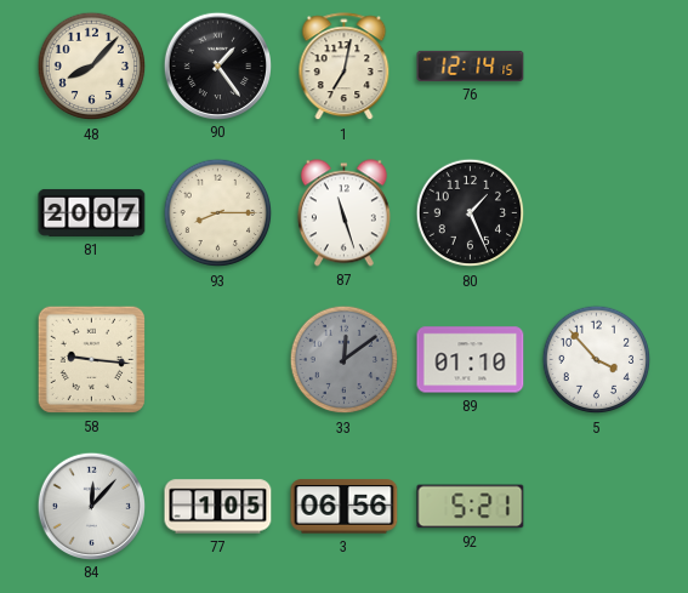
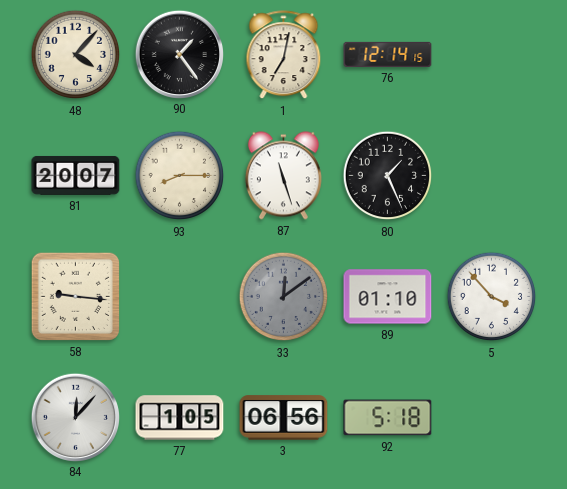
48: 8:07 -> 4:07 (76, 55)
92: 5:21 -> 5:18 (388, 418)
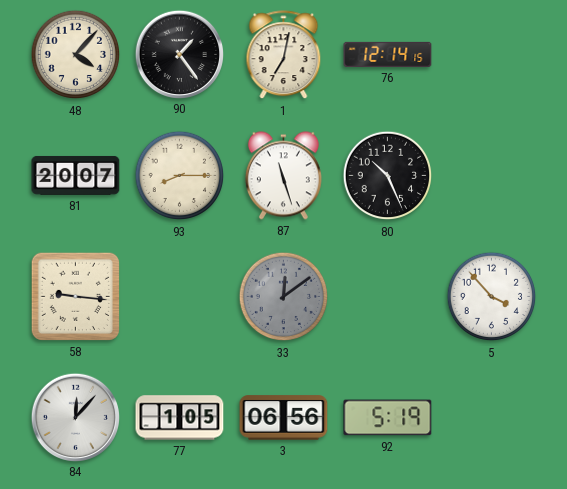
80: 1:26 -> 10:26 (388, 176)
89: 01:10 -> none (388, 297)
92: 5:18 -> 5:19 (388, 418)
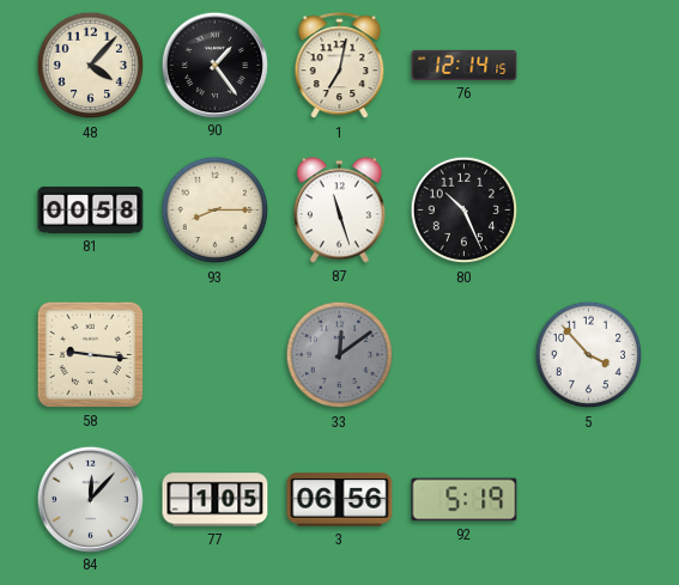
81: 20:07 -> 00:58 (91, 209)
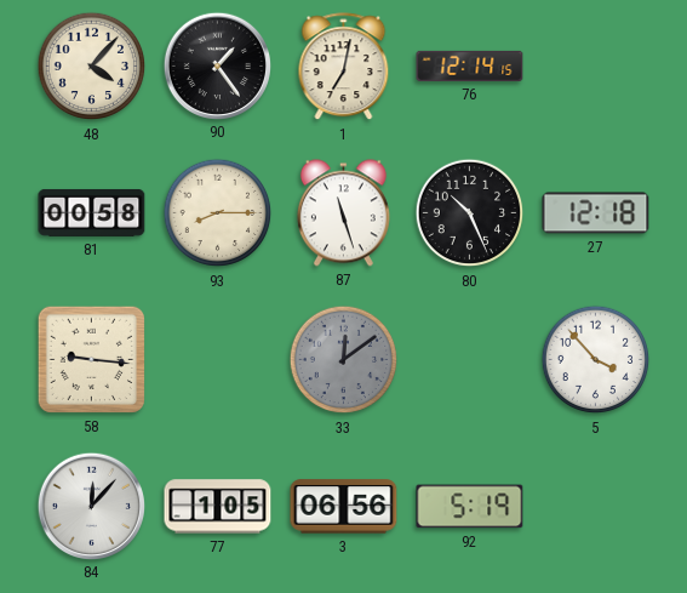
27: none -> 12:18 (596, 213)
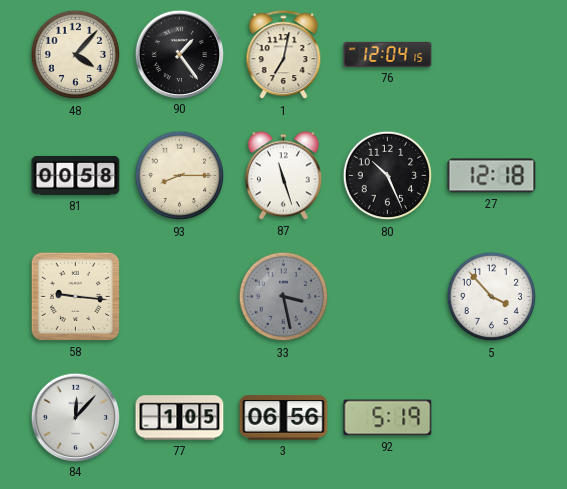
76: 12:14 -> 12:04 (388, 54)
33: 12:09 -> 3:28 (284, 297)
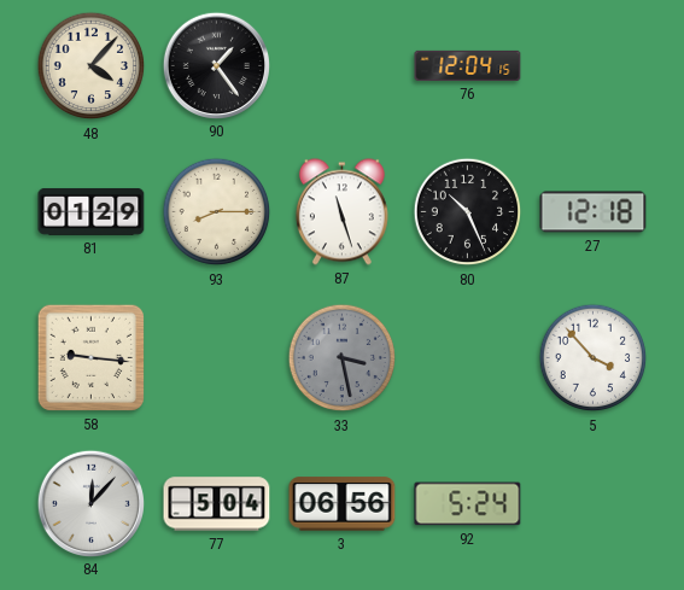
1: 7:02 -> none (284, 55)
81: 00:58 -> 01:29 (92, 211)
77: 1:05 -> 5:04 (217, 504)
92: 5:19 -> 5:24 (468, 504)
